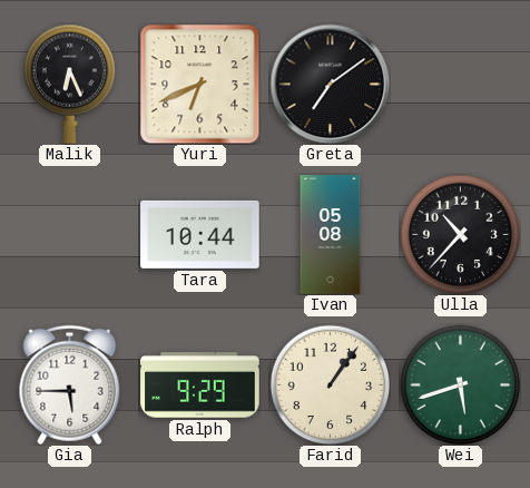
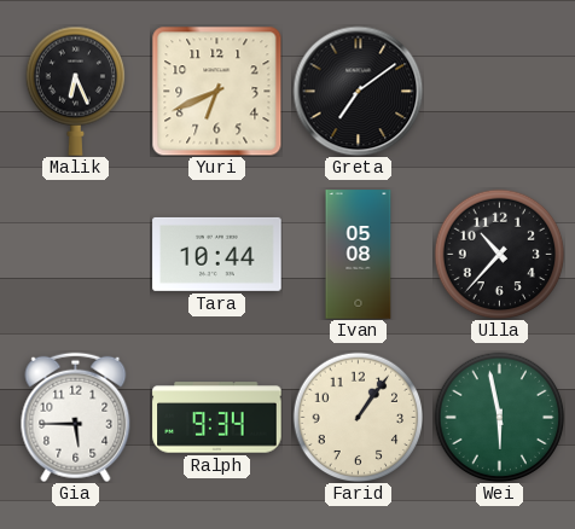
Ralph: 9:29 -> 9:34 (217, 418)
Wei: 5:42 -> 5:58 (499, 417)
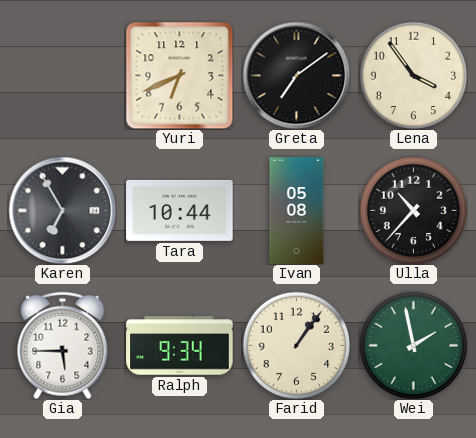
Malik: 6:26 -> none (75, 91)
Lena: none -> 3:54 (413, 75)
Karen: none -> 6:55 (62, 210)
Wei: 5:58 -> 1:58 (413, 345)
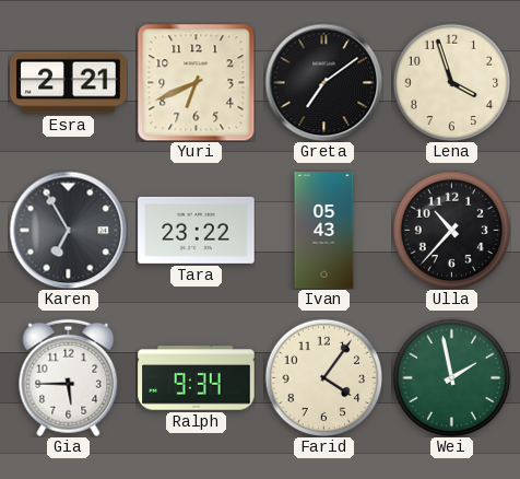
Esra: none -> 2:21 (69, 83)
Lena: 3:54 -> 3:57 (451, 82)
Tara: 10:44 -> 23:22 (197, 230)
Ivan: 05:08 -> 05:43 (324, 231)
Farid: 1:06 -> 4:06 (323, 377)
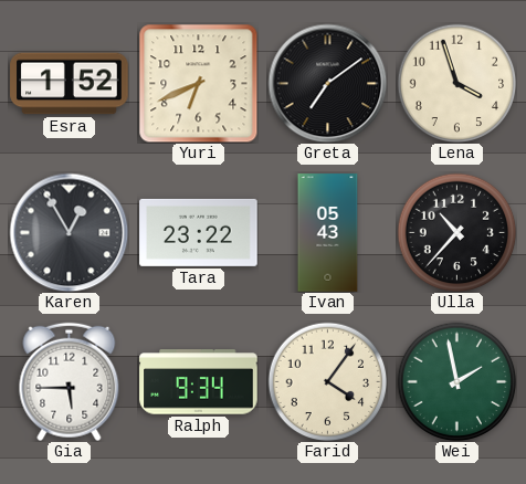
Esra: 2:21 -> 1:52 (70, 84)
Karen: 6:55 -> 12:55 (69, 232)
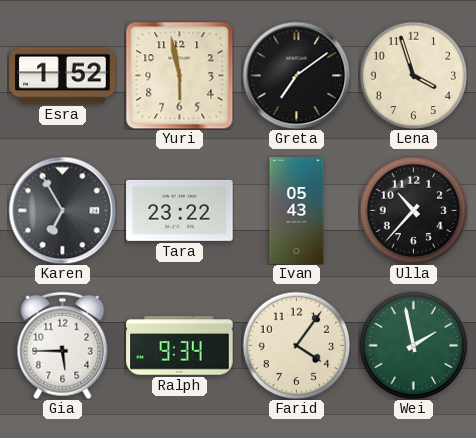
Yuri: 6:41 -> 5:58 (179, 75)
Karen: 12:55 -> 6:55 (62, 210)
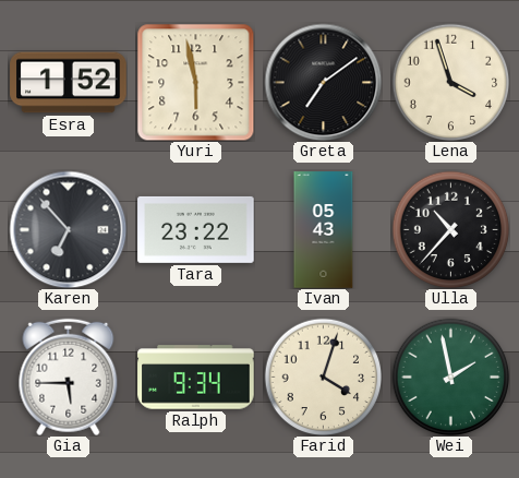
Karen: 6:55 -> 6:53 (68, 229)
Farid: 4:06 -> 4:03 (323, 377)
